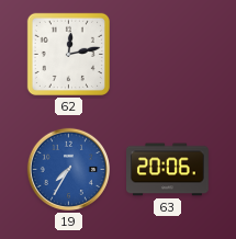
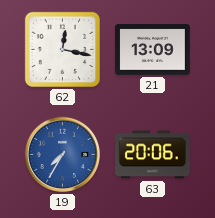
62: 12:13 -> 12:17 (62, 49)
21: none -> 13:09 (153, 50)
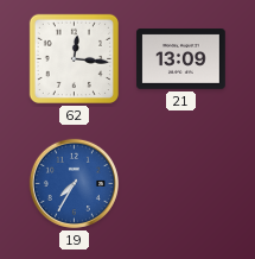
62: 12:17 -> 12:16 (74, 58)
63: 20:06 -> none (153, 155)
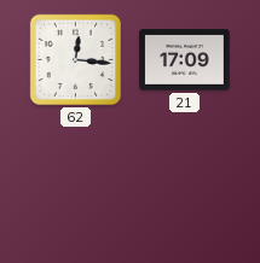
21: 13:09 -> 17:09 (185, 60)
19: 7:35 -> none (74, 183)
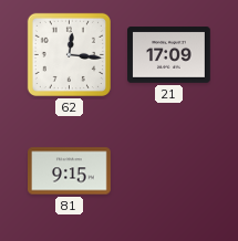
81: none -> 9:15 (70, 171)
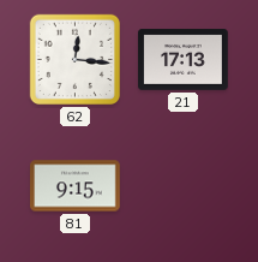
21: 17:09 -> 17:13 (184, 60)
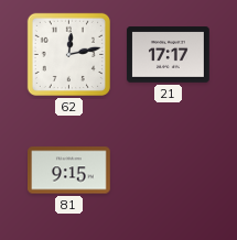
62: 12:16 -> 12:13 (68, 54)
21: 17:13 -> 17:17 (169, 55)
